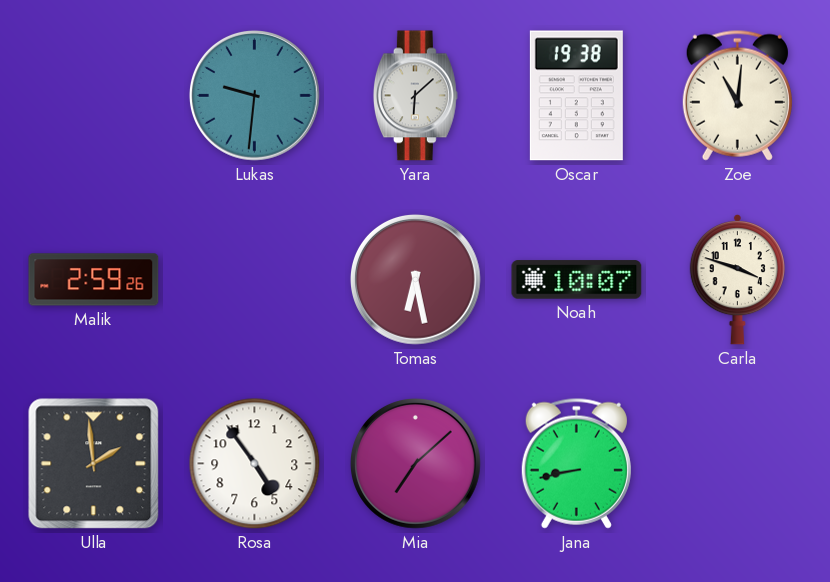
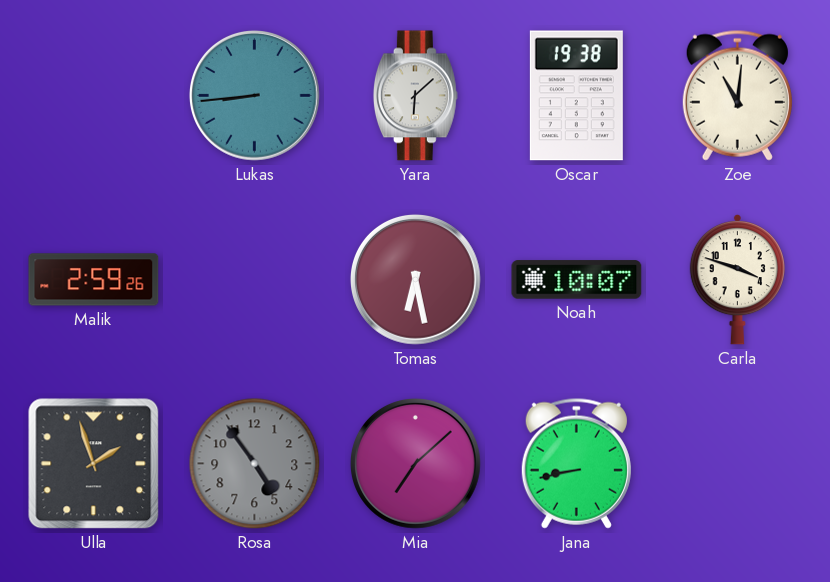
Lukas: 9:31 -> 8:44 (254, 95)
Ulla: 1:59 -> 1:57 (94, 464)
Rosa dial: white -> grey (255, 464)
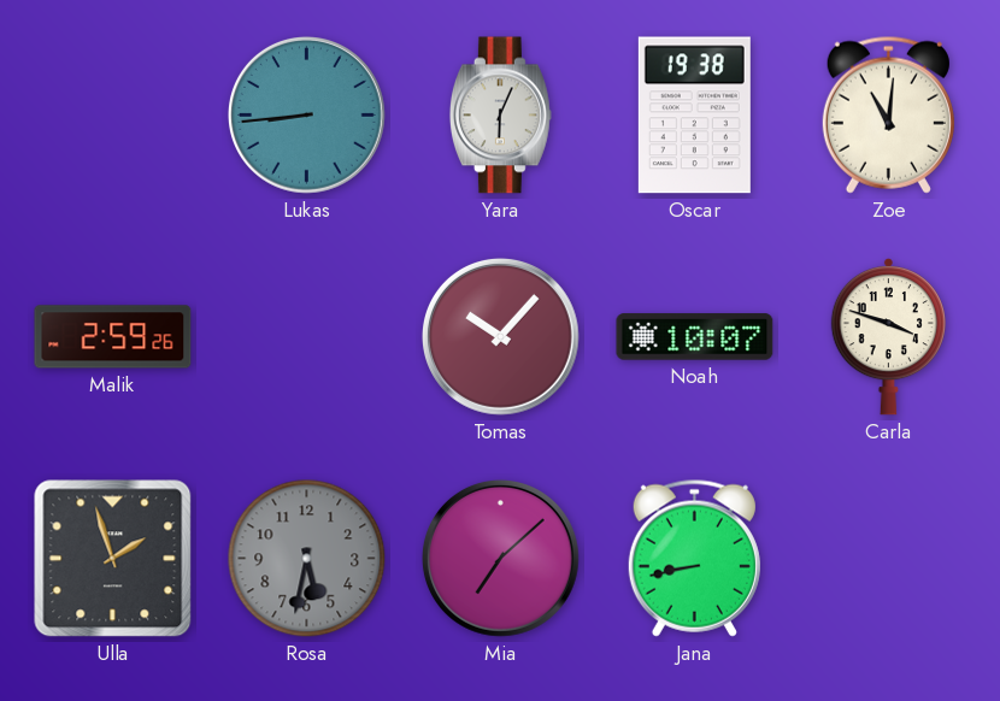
Yara: 6:08 -> 6:04 (500, 116)
Tomas: 6:28 -> 10:07 (500, 336)
Rosa: 4:54 -> 5:32 (307, 559)
